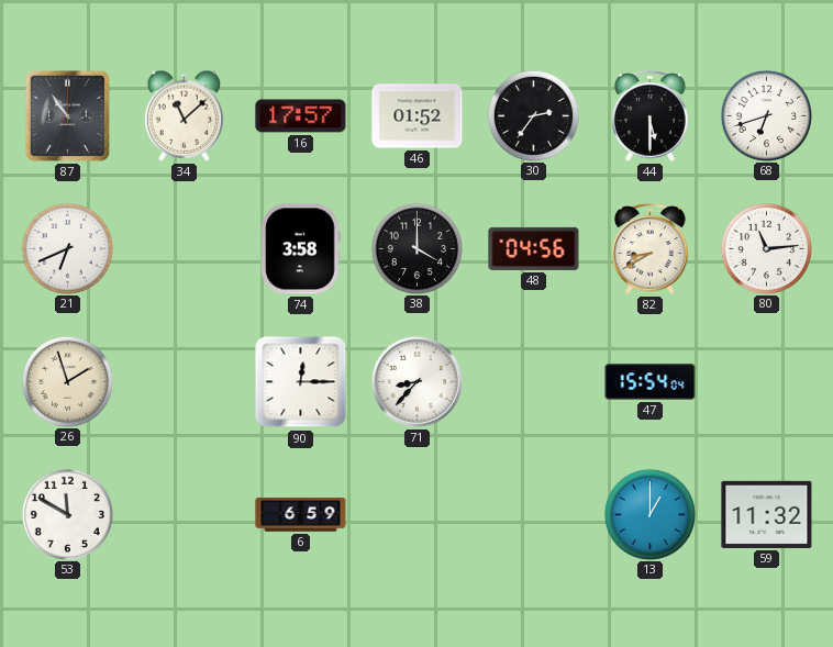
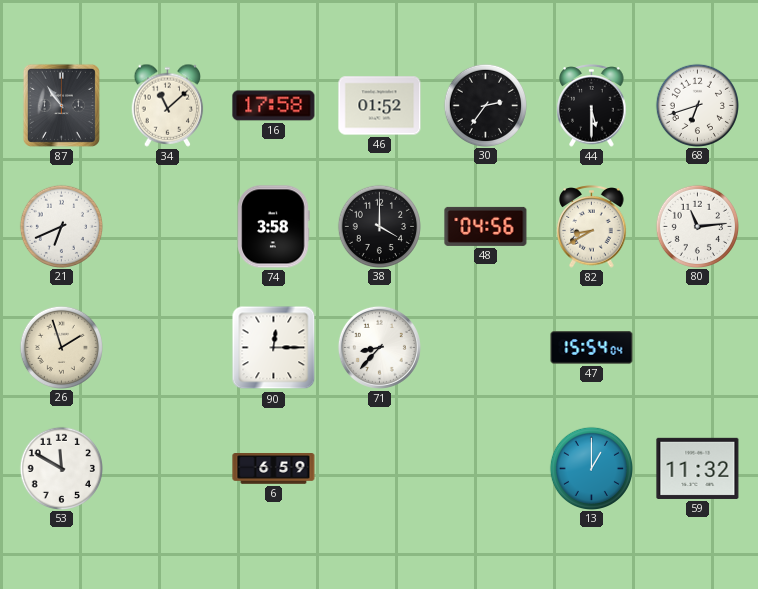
16: 17:57 -> 17:58 (274, 106)
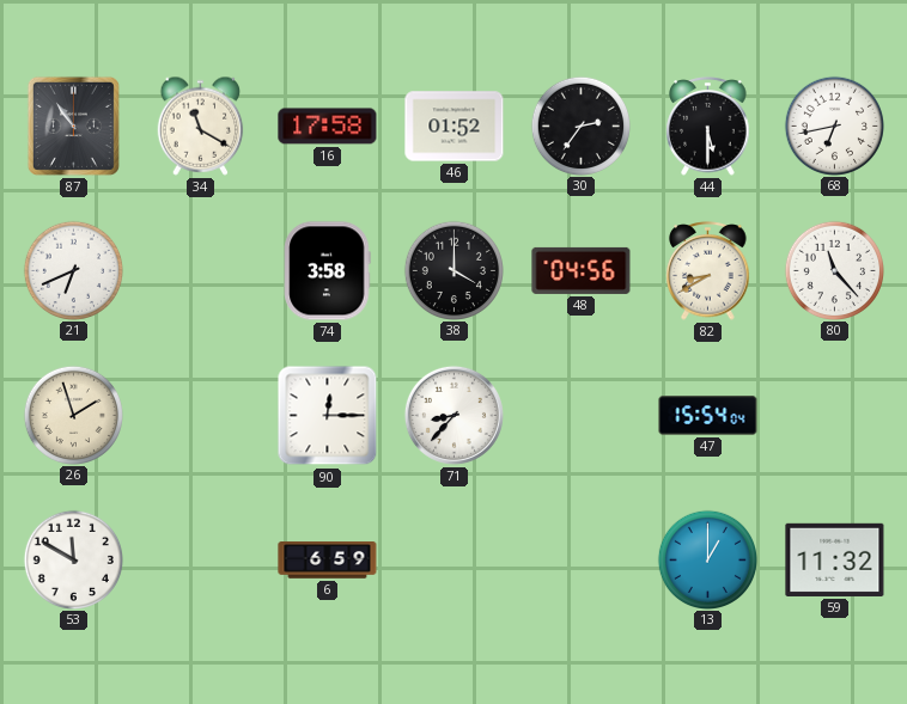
34: 11:08 -> 11:20 (201, 126)
68: 6:42 -> 6:43 (834, 126)
80: 11:14 -> 11:23 (834, 270)
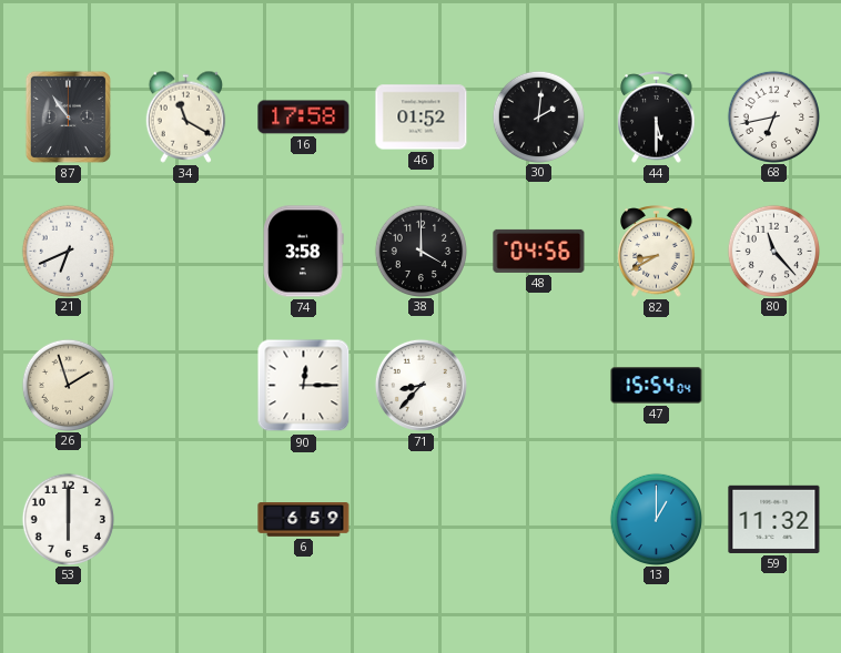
30: 2:36 -> 2:01 (538, 116)
53: 11:50 -> 6:00 (68, 519)
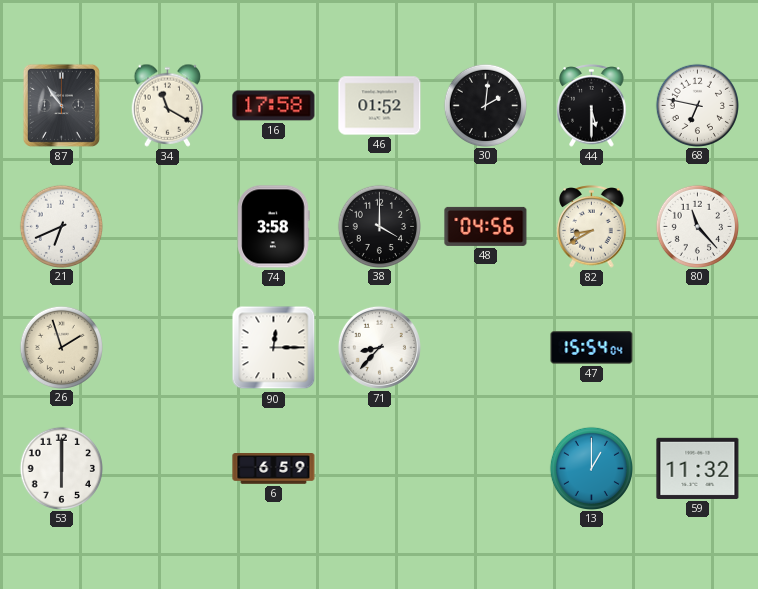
68: 6:43 -> 6:47 (697, 105)
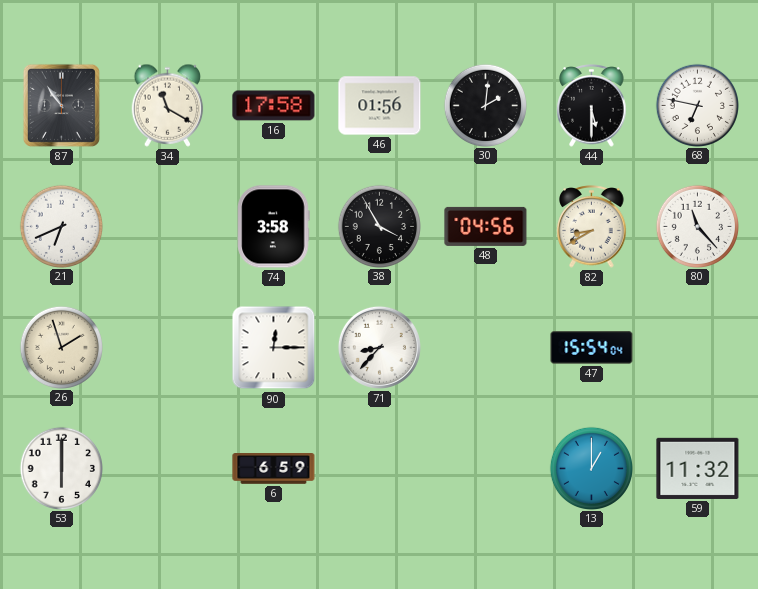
46: 01:52 -> 01:56 (380, 106)
38: 4:00 -> 3:55 (379, 226)
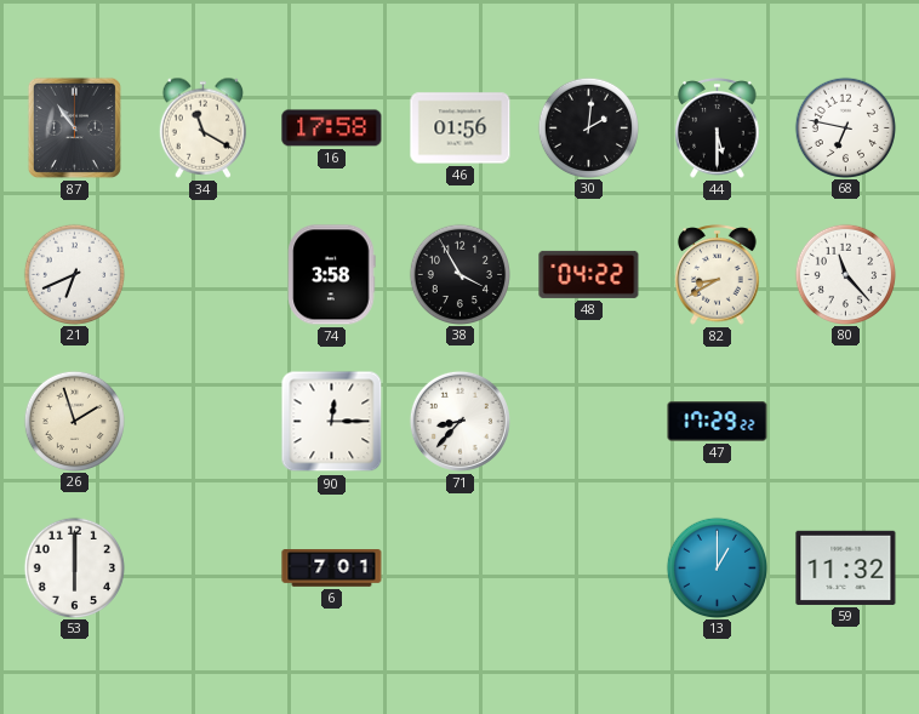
48: 04:56 -> 04:22 (589, 274)
47: 15:54 -> 17:29 (718, 422)
6: 6:59 -> 7:01 (332, 569)
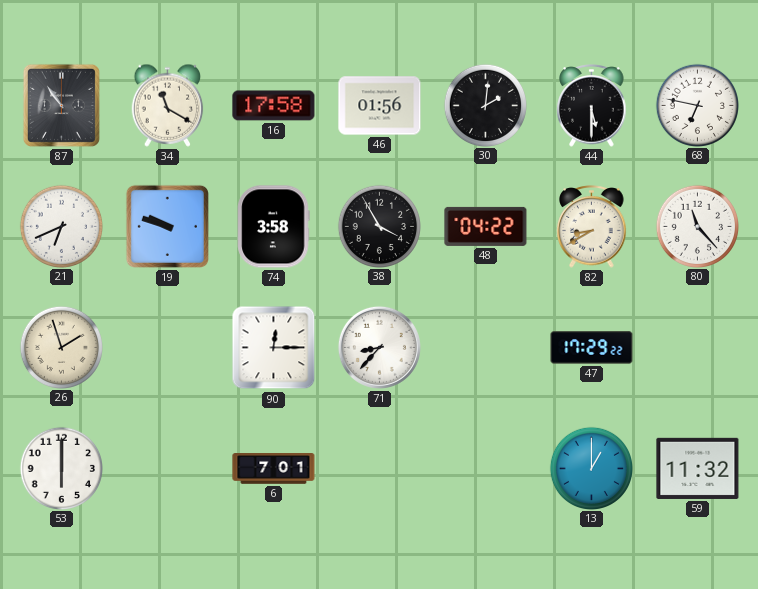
19: none -> 9:48 (167, 226)
